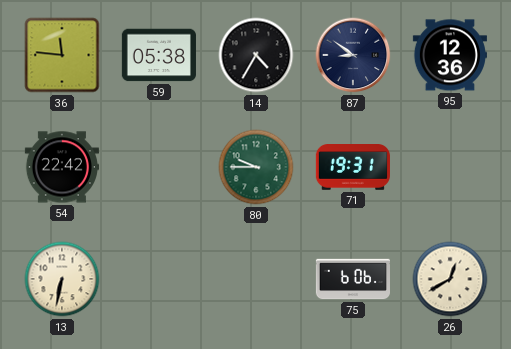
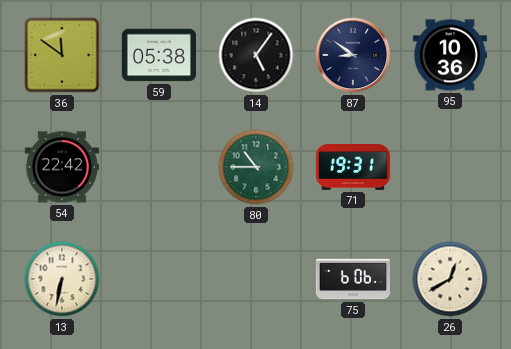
36: 11:46 -> 11:51 (62, 55)
14: 4:35 -> 5:06 (256, 55)
95: 12:36 -> 10:36 (450, 55)
80: 9:45 -> 10:45 (256, 167)
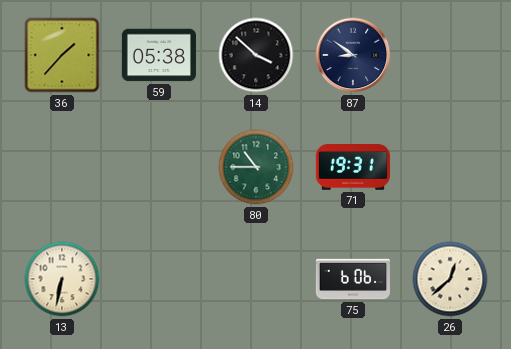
36: 11:51 -> 1:37 (62, 55)
14: 5:06 -> 3:52 (256, 55)
95: 10:36 -> none (450, 55)
54: 22:42 -> none (62, 167)
26: 12:40 -> 12:38 (450, 279)
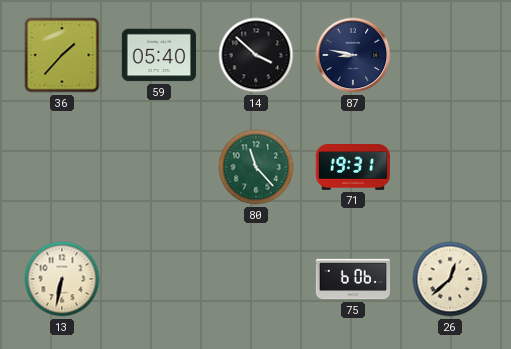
59: 05:38 -> 05:40 (159, 55)
87: 8:51 -> 8:47 (353, 55)
80: 10:45 -> 11:23 (256, 167)
